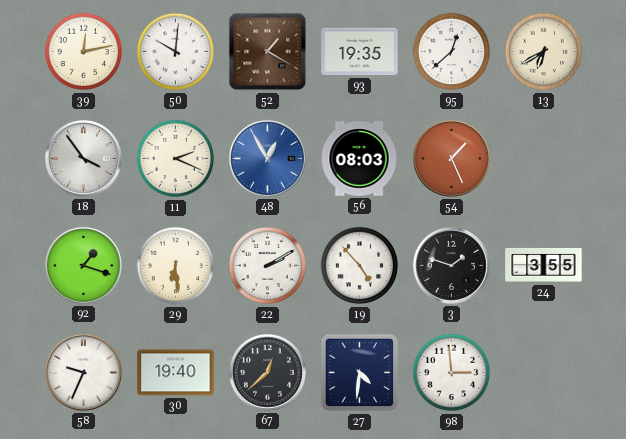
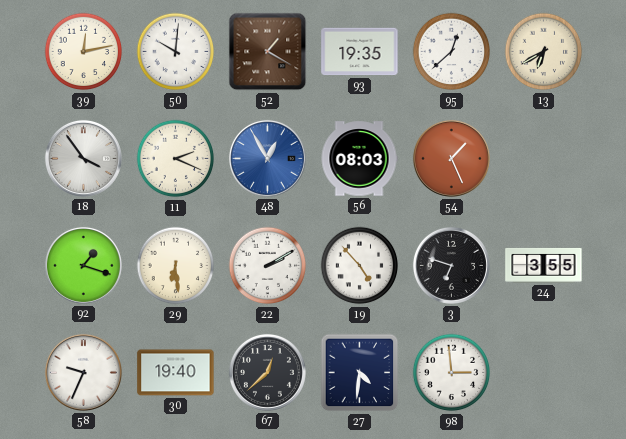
3: 1:48 -> 6:48 (451, 265)
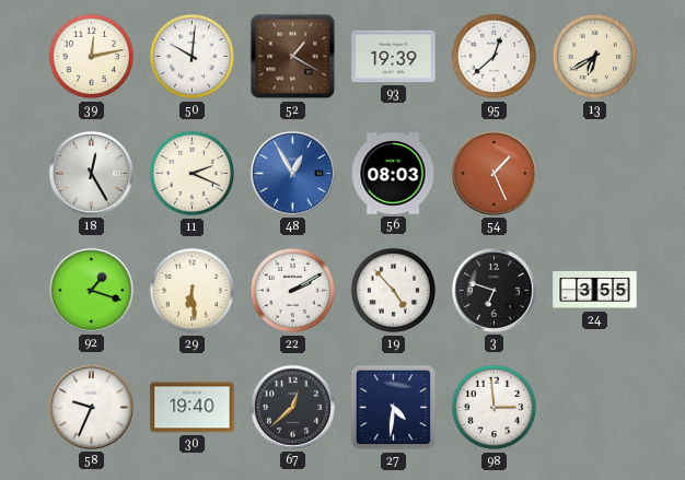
93: 19:35 -> 19:39 (394, 57)
18: 3:54 -> 12:25 (91, 173)
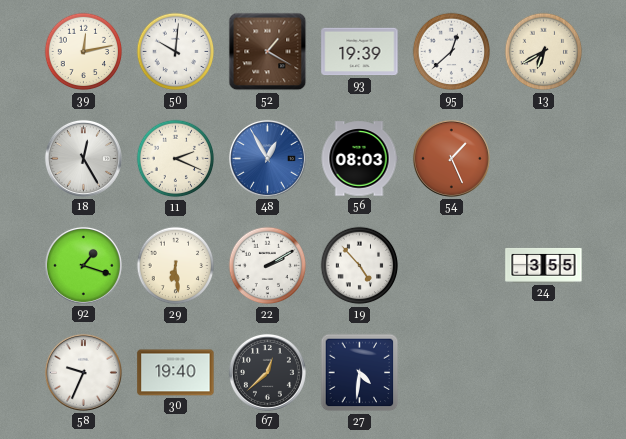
3: 6:48 -> none (494, 290)
98: 2:59 -> none (495, 408)
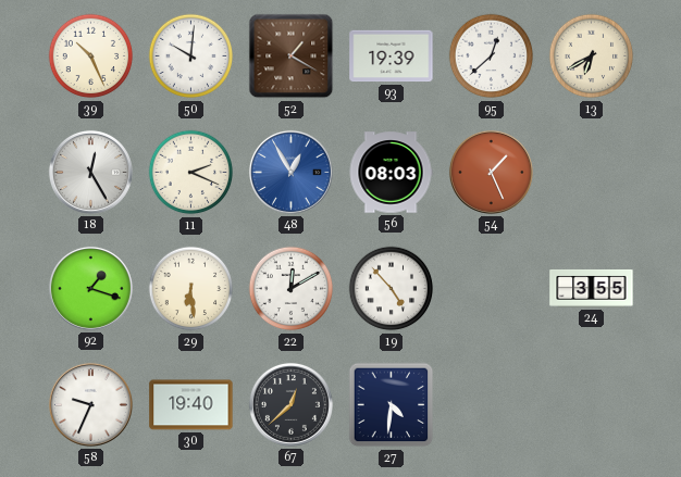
39: 12:13 -> 10:26 (91, 57)
22: 2:10 -> 12:10 (292, 289)
